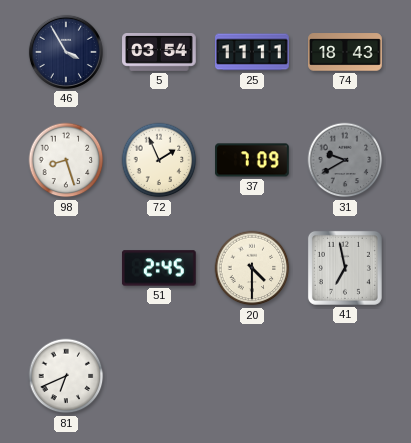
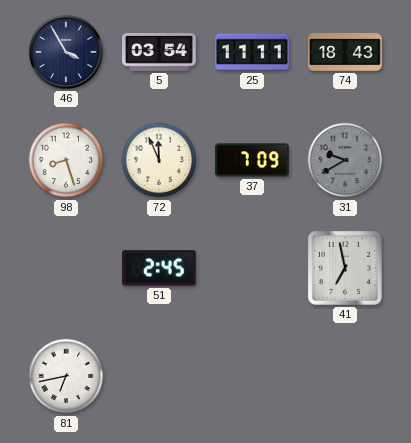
72: 1:56 -> 11:56 (159, 160)
20: 4:30 -> none (252, 268)
81: 6:41 -> 6:43 (66, 376)
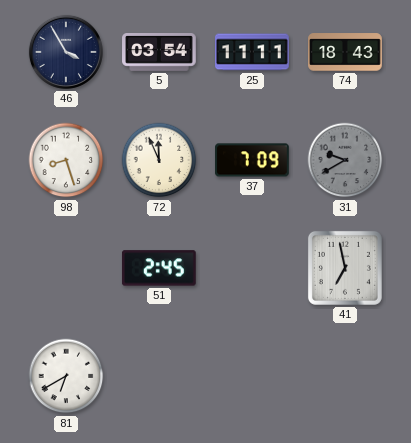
81: 6:43 -> 6:40 (66, 376)
